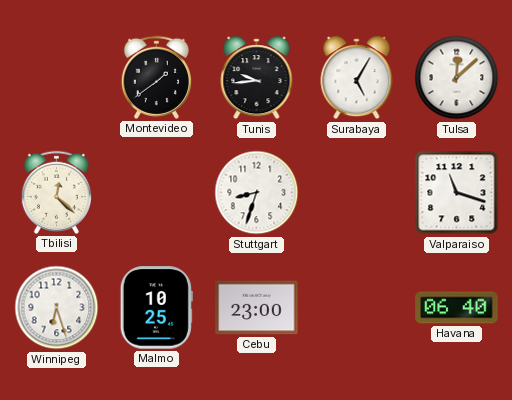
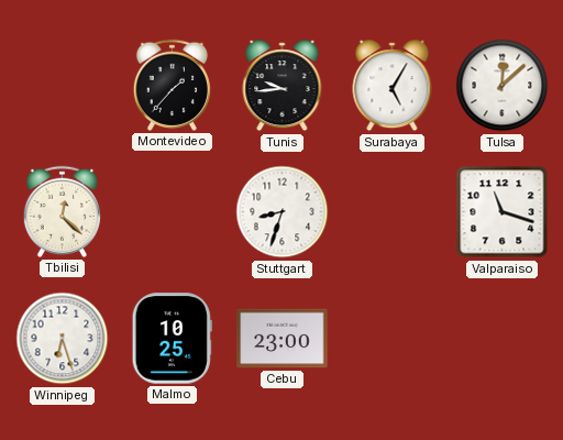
Montevideo: 1:39 -> 1:37 (172, 85)
Havana: 06:40 -> none (457, 308)
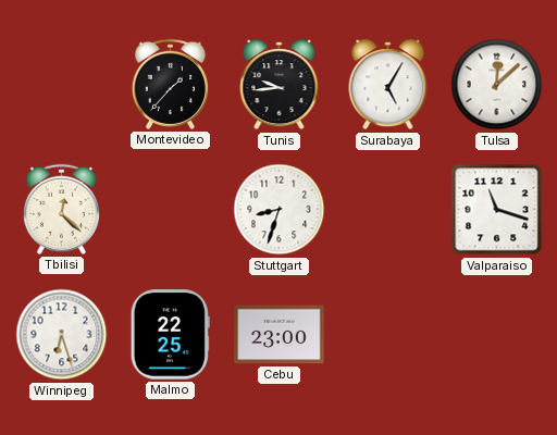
Malmo: 10:25 -> 22:25 (170, 335)
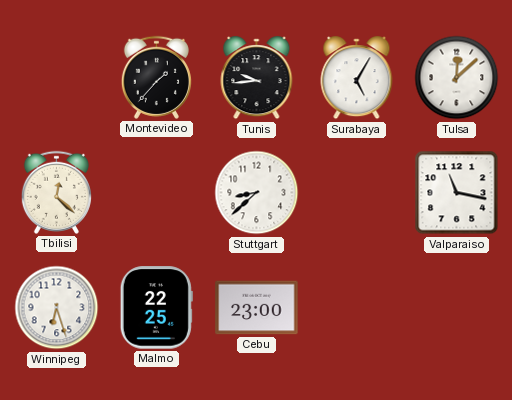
Stuttgart: 8:33 -> 8:38 (257, 193)
Valparaiso: 11:18 -> 11:17 (457, 193)
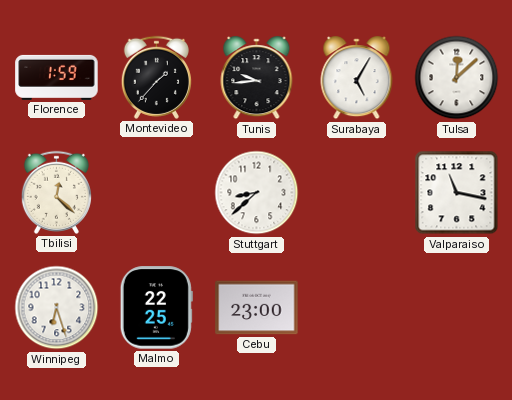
Florence: none -> 1:59 (57, 77)
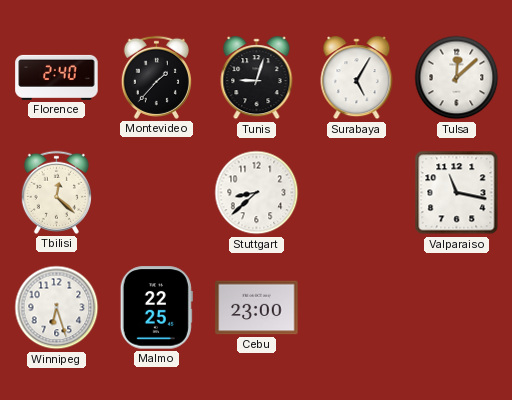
Florence: 1:59 -> 2:40 (57, 77)
Tunis: 9:44 -> 9:03 (257, 78)
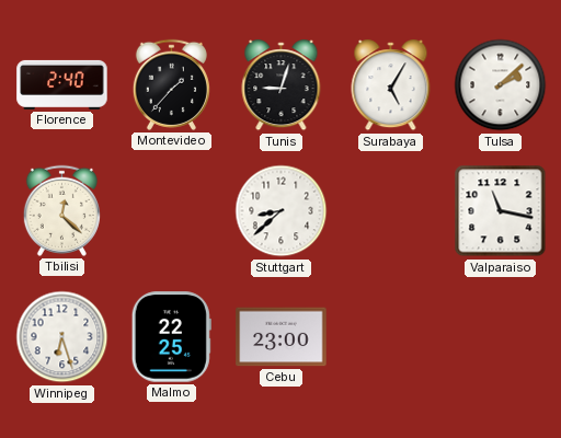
Tulsa: 12:08 -> 2:08 (501, 85)
